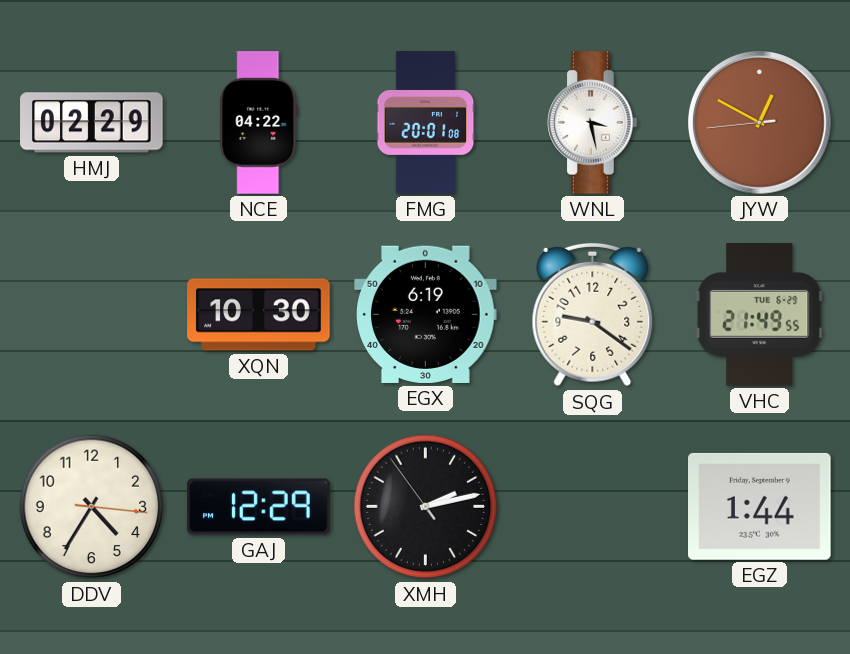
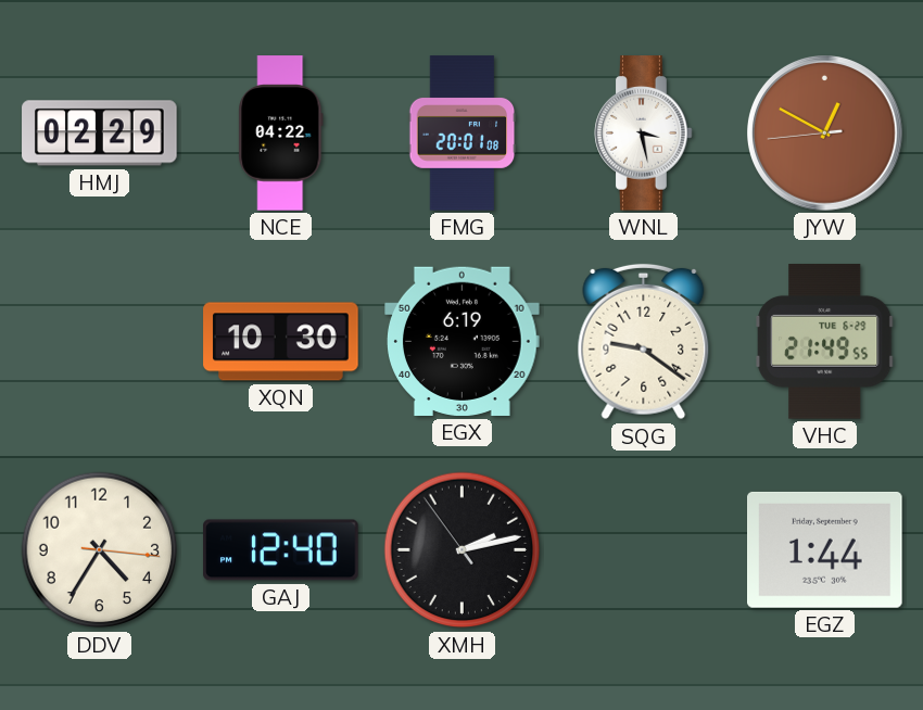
GAJ: 12:29 -> 12:40 (281, 550)
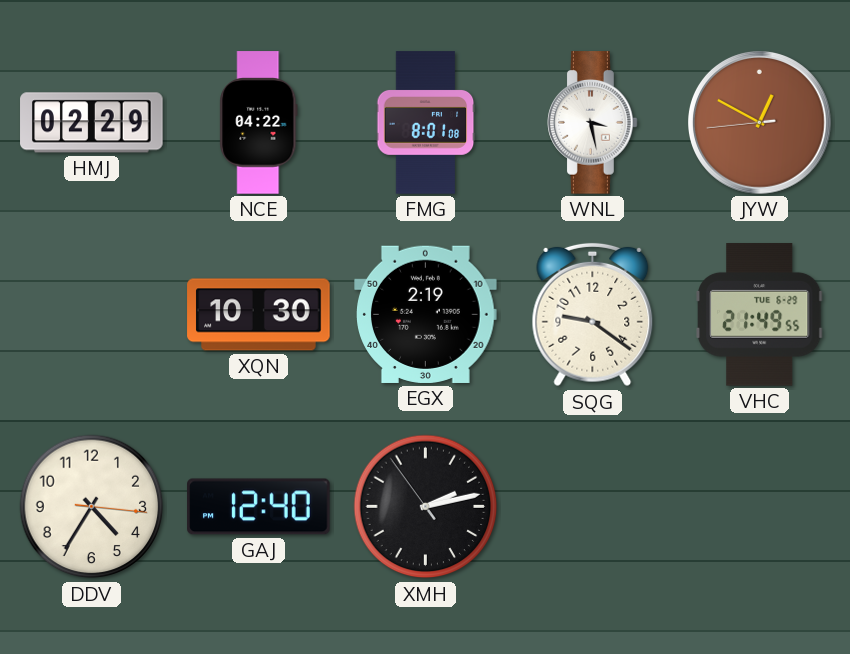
FMG: 20:01 -> 8:01 (426, 123)
EGX: 6:19 -> 2:19 (426, 314)
EGZ: 1:44 -> none (825, 549)
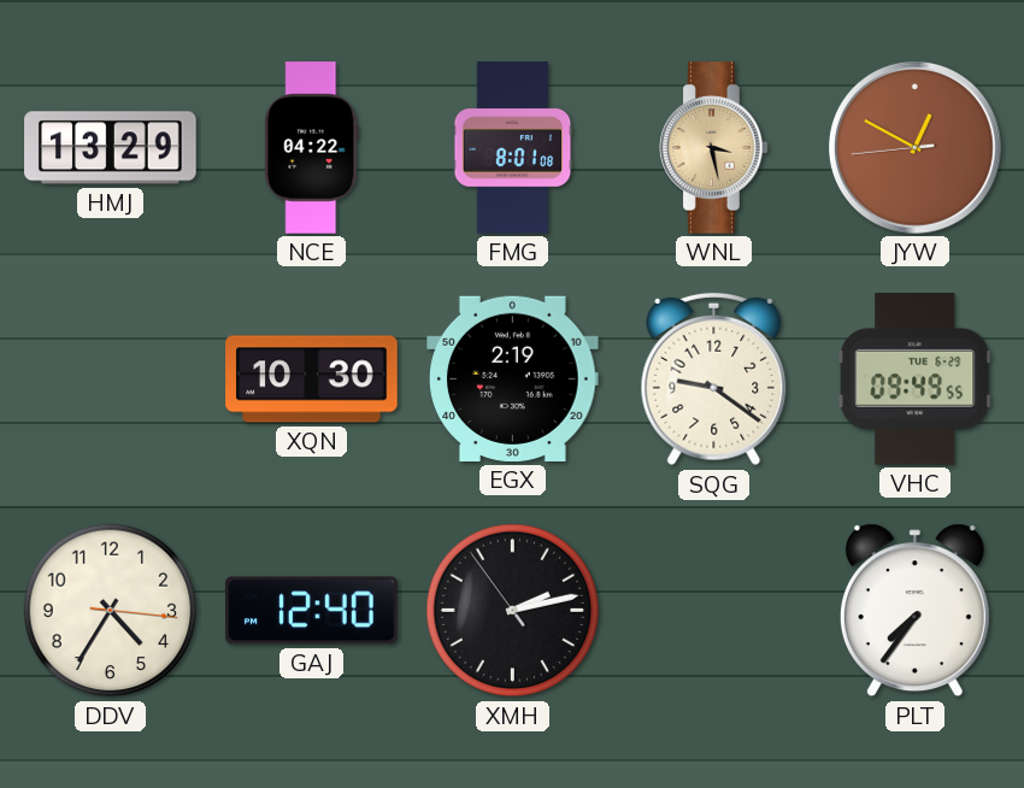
HMJ: 02:29 -> 13:29 (111, 148)
WNL dial: white -> champagne (714, 148)
VHC: 21:49 -> 09:49 (914, 380)
PLT: none -> 7:36 (914, 611)
